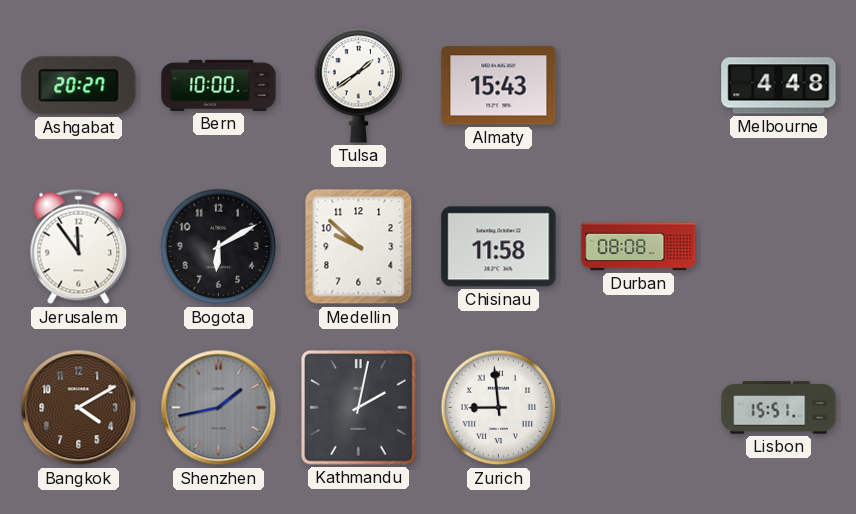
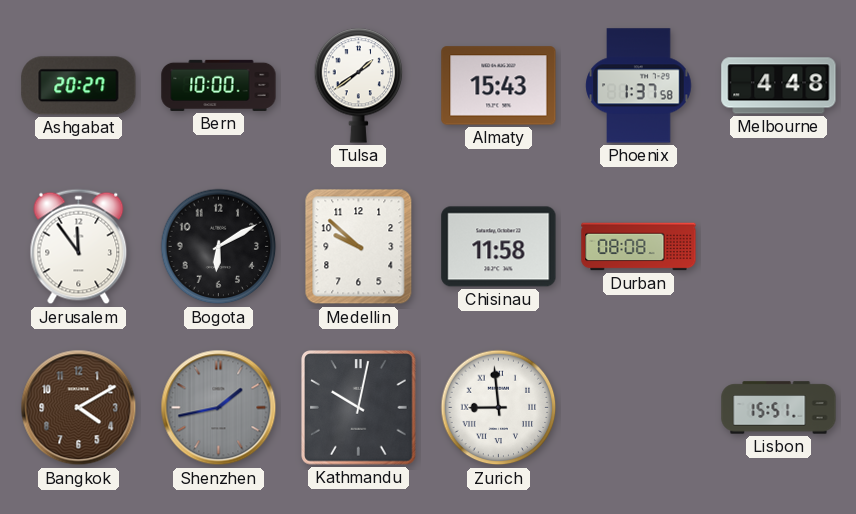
Phoenix: none -> 1:37 (639, 86)
Kathmandu: 2:02 -> 10:02 (359, 408)
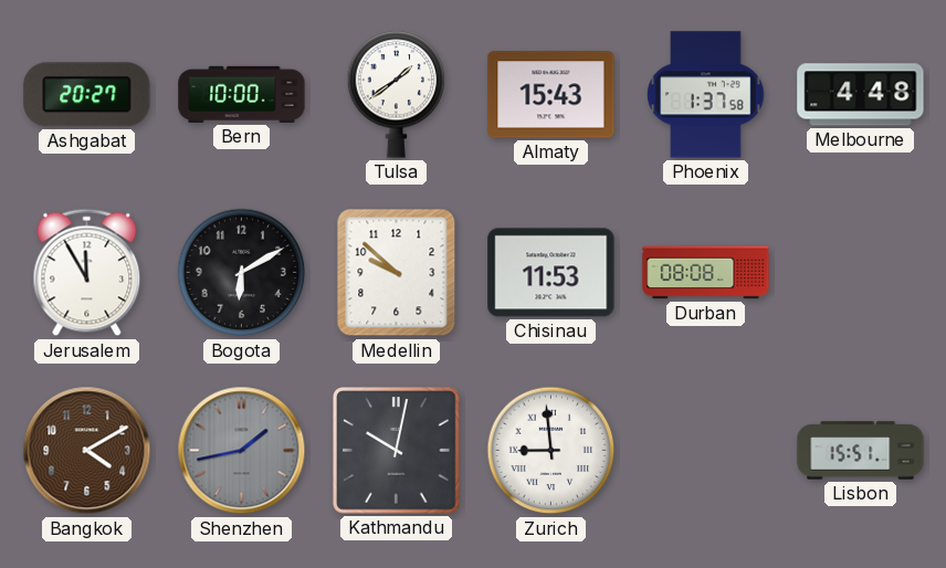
Jerusalem: 11:54 -> 11:55 (87, 273)
Chisinau: 11:58 -> 11:53 (551, 273)
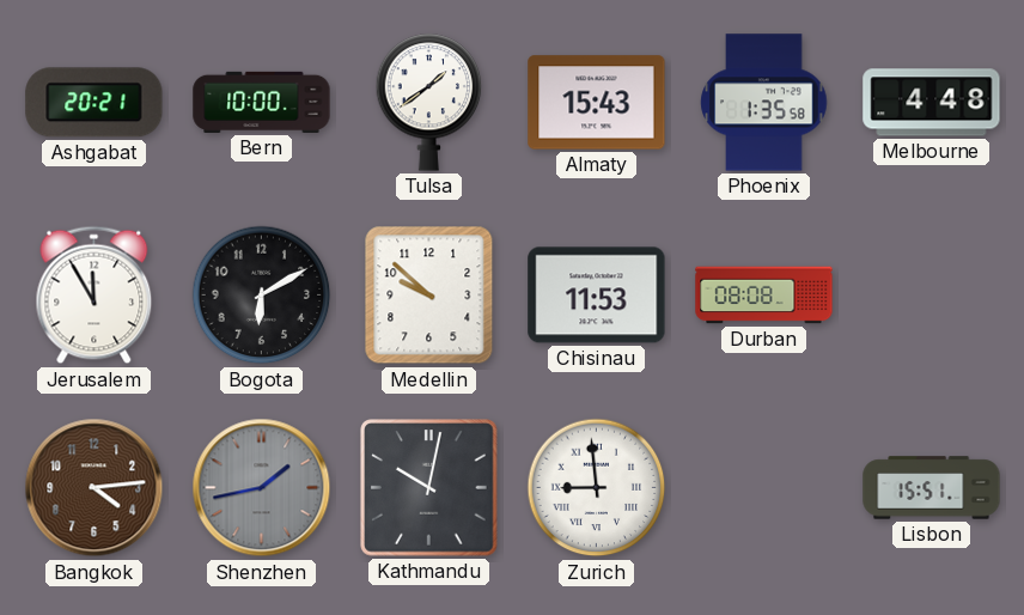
Ashgabat: 20:27 -> 20:21 (95, 103)
Phoenix: 1:37 -> 1:35 (764, 103)
Bangkok: 4:10 -> 4:14 (95, 488)
